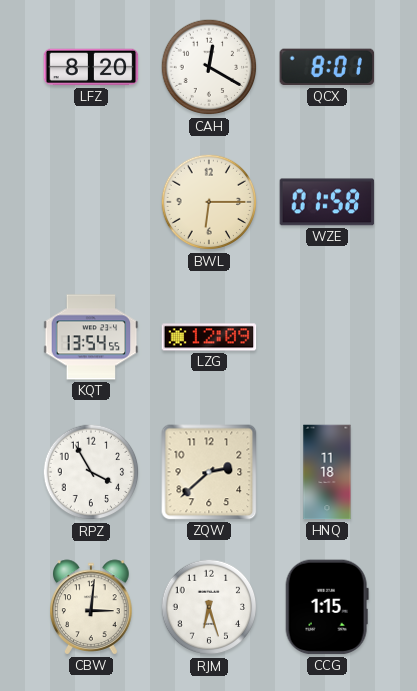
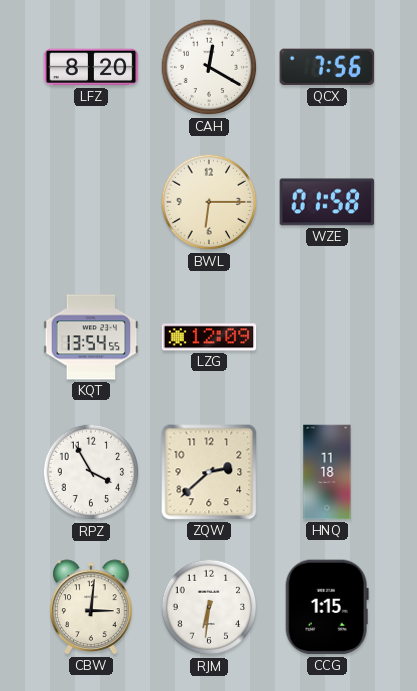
QCX: 8:01 -> 7:56 (327, 67)
RJM: 6:27 -> 6:31 (209, 607)
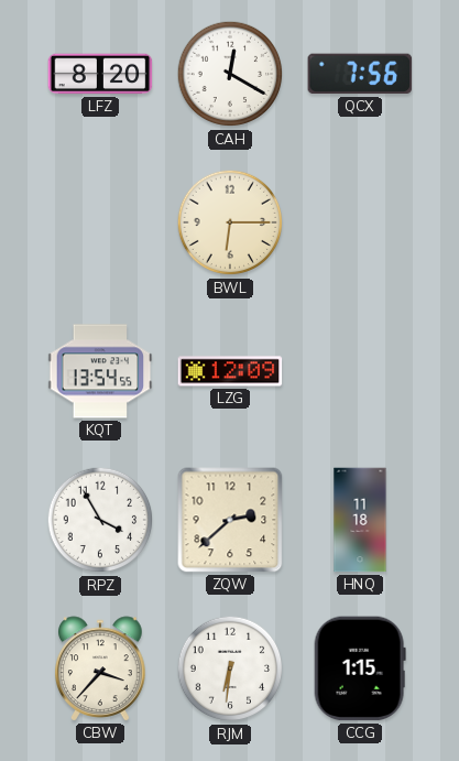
WZE: 01:58 -> none (327, 202)
CBW: 3:01 -> 3:37 (101, 668)
